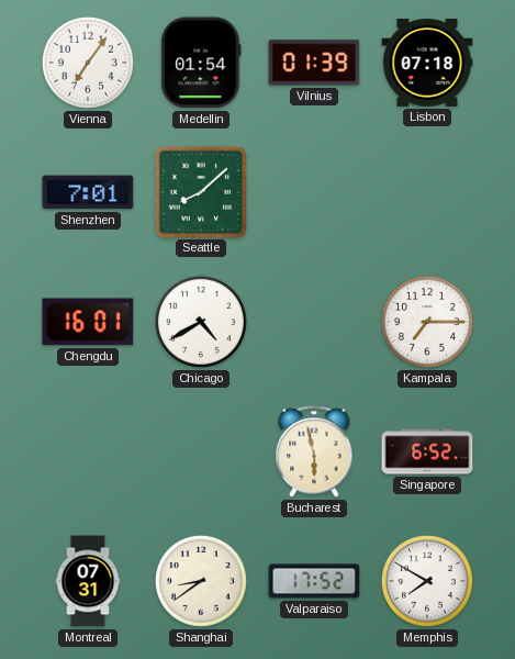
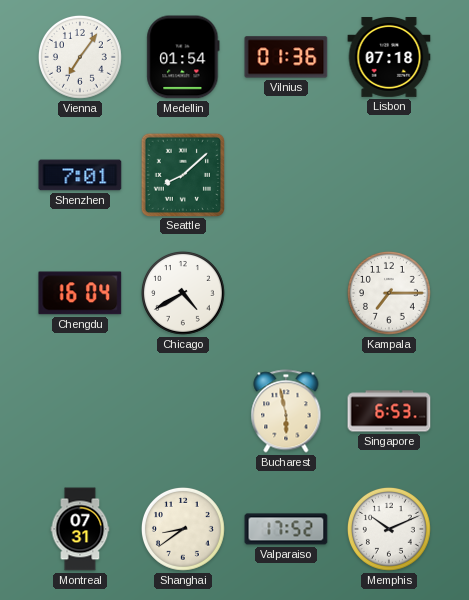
Vilnius: 01:39 -> 01:36 (286, 57)
Chengdu: 16:01 -> 16:04 (80, 293)
Singapore: 6:52 -> 6:53 (389, 411)
Memphis: 7:50 -> 10:11 (389, 529)
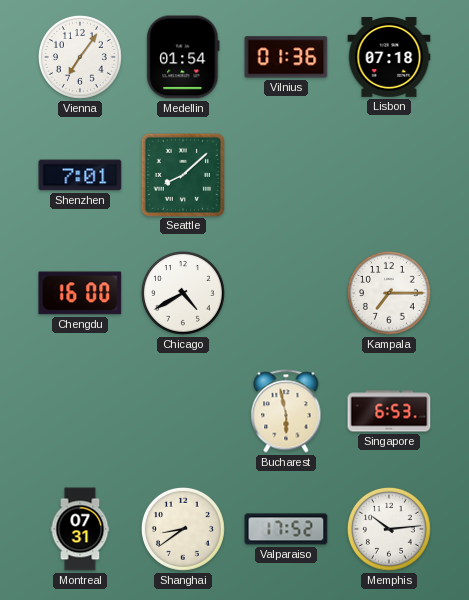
Chengdu: 16:04 -> 16:00 (80, 293)
Memphis: 10:11 -> 10:14 (389, 529)
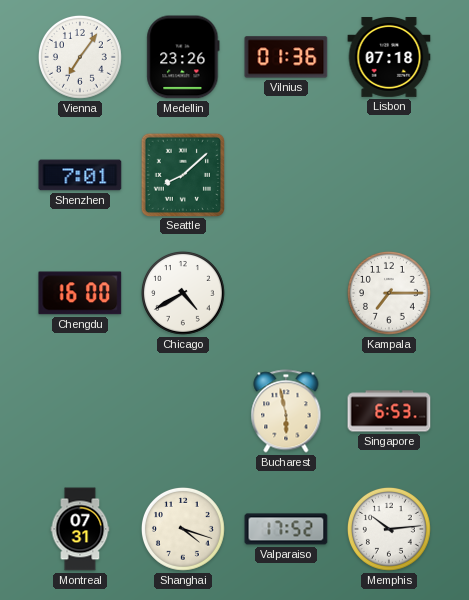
Medellin: 01:54 -> 23:26 (183, 57)
Shanghai: 8:39 -> 4:18 (183, 529)
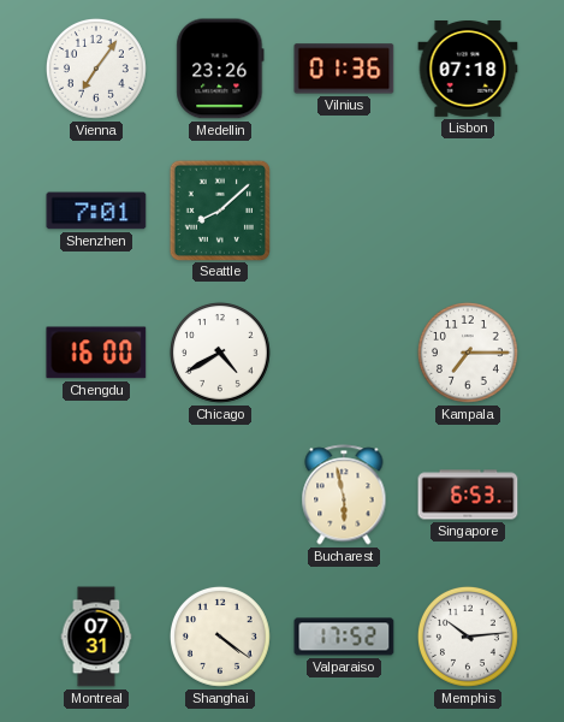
Shanghai: 4:18 -> 4:21 (220, 637)
